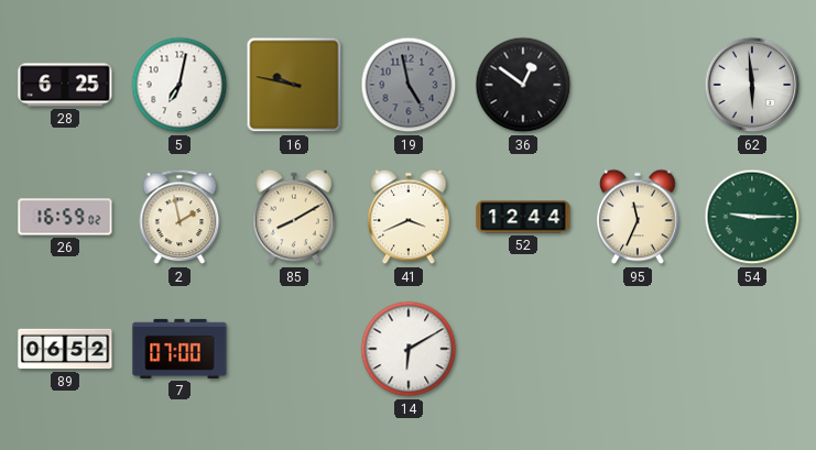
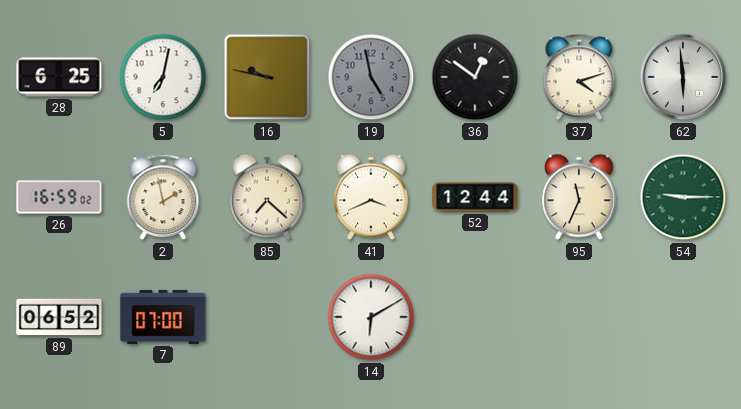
37: none -> 4:12 (579, 77)
85: 8:10 -> 7:22 (267, 197)
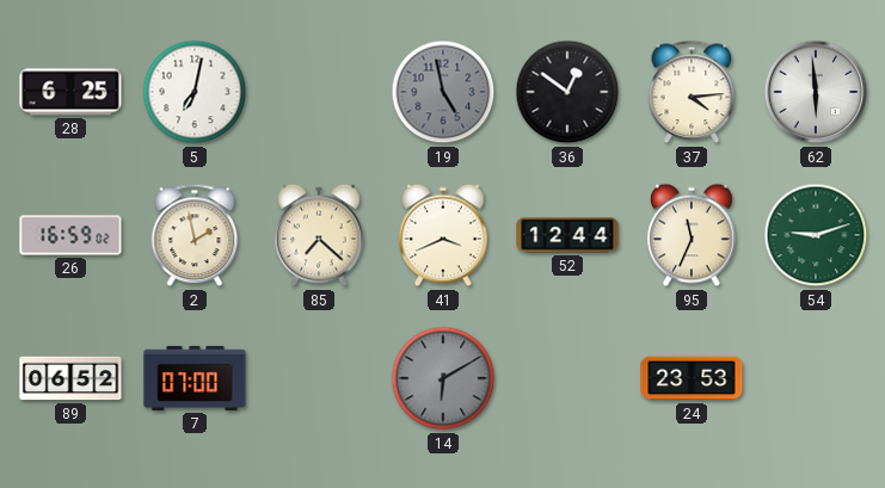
16: 9:47 -> none (267, 77)
37: 4:12 -> 4:14 (692, 92)
54: 9:15 -> 9:12 (816, 235)
14 dial: white -> grey (443, 378)
24: none -> 23:53 (692, 378)
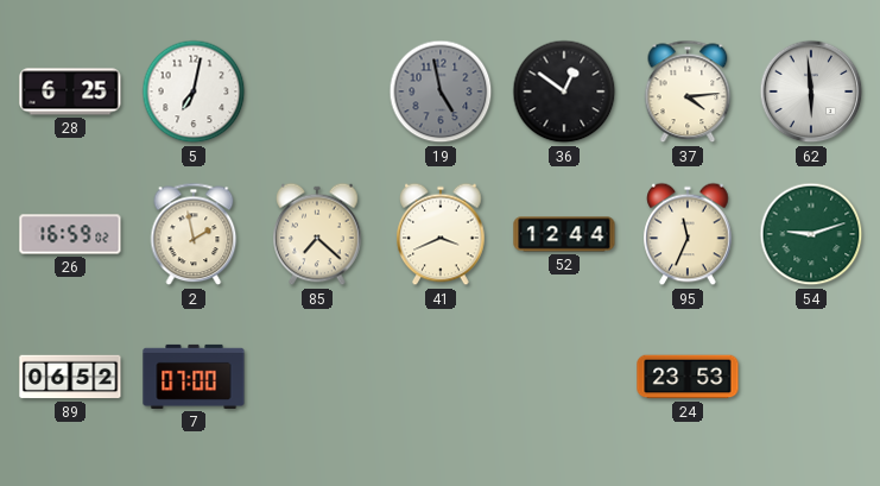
14: 6:10 -> none (443, 378)
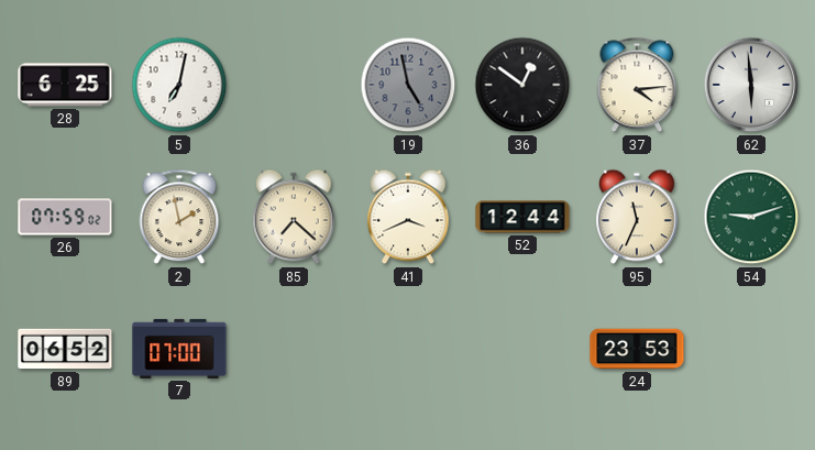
26: 16:59 -> 07:59 (65, 217)
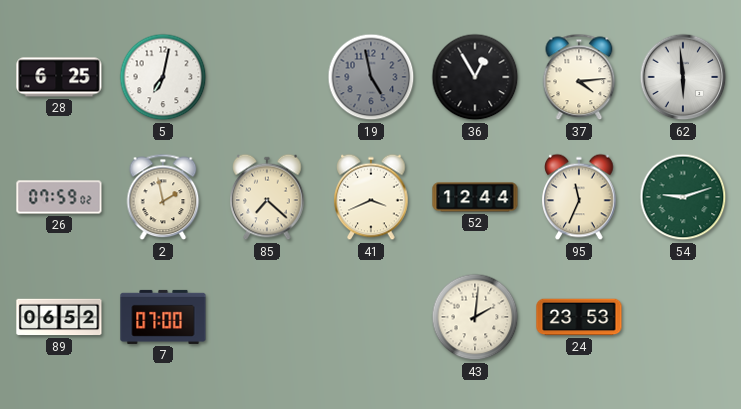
36: 12:51 -> 12:55 (475, 77)
43: none -> 2:01 (475, 317)
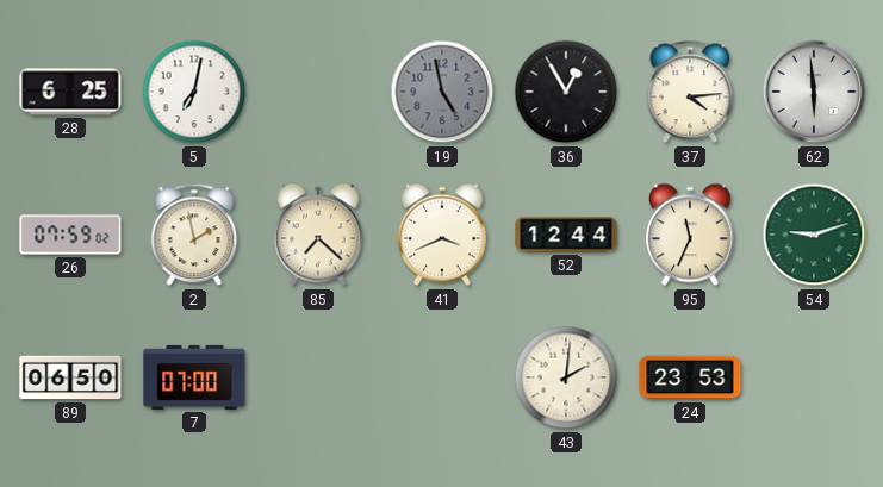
89: 06:52 -> 06:50 (70, 377)
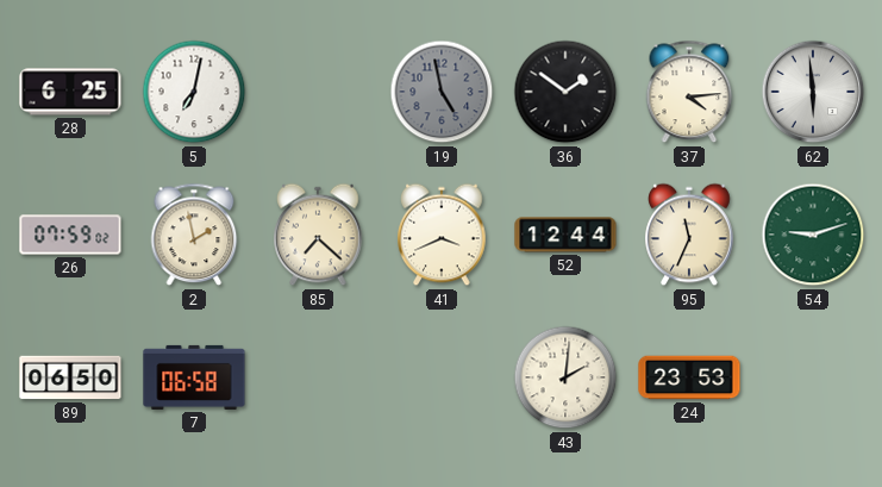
36: 12:55 -> 1:51 (565, 92)
7: 07:00 -> 06:58 (194, 377)
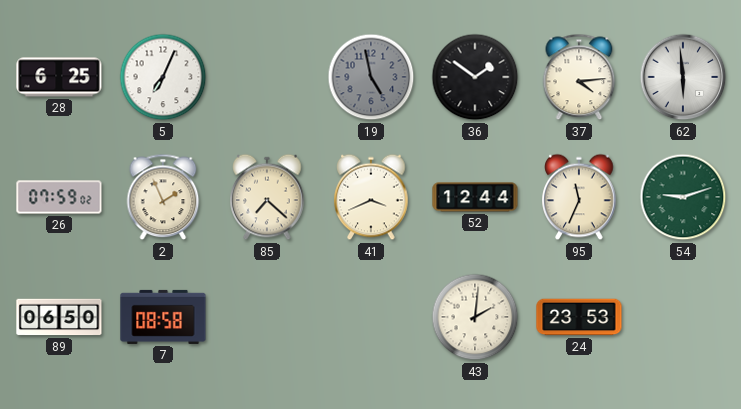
5: 7:02 -> 7:04 (163, 77)
2: 1:58 -> 1:56 (163, 197)
7: 06:58 -> 08:58 (163, 317)
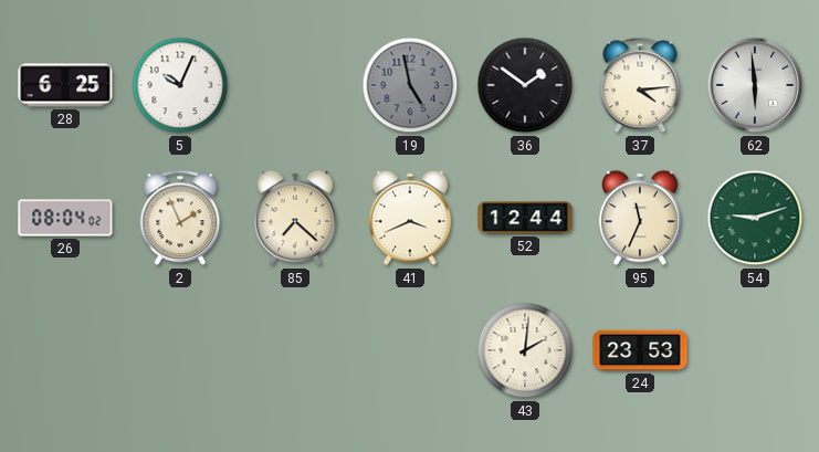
5: 7:04 -> 10:04 (180, 85)
26: 07:59 -> 08:04 (65, 218)
89: 06:50 -> none (59, 317)
7: 08:58 -> none (163, 317)
